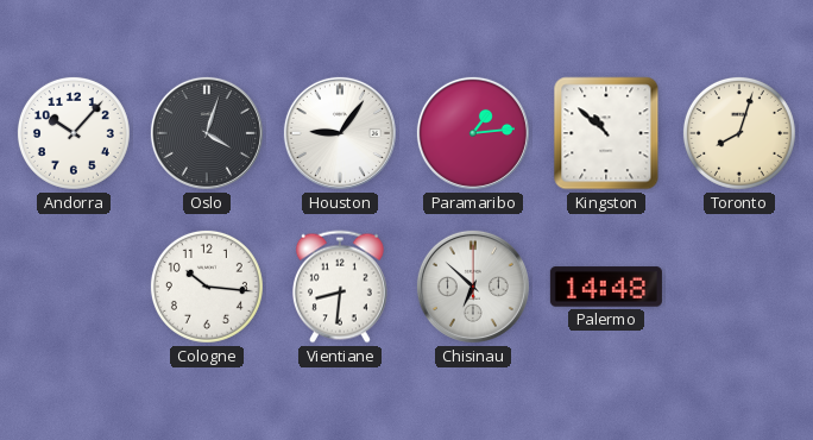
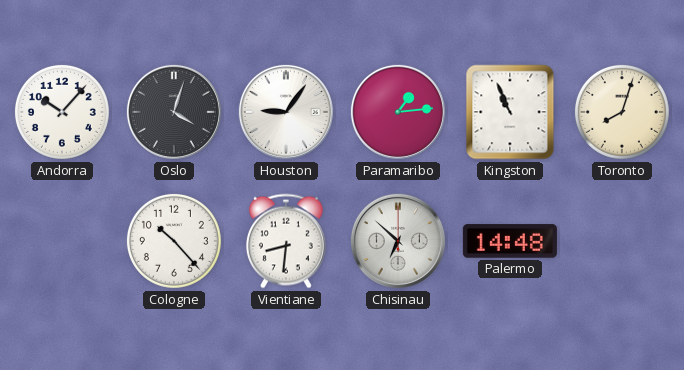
Kingston: 10:52 -> 10:56 (510, 112)
Cologne: 10:16 -> 10:23 (174, 241)
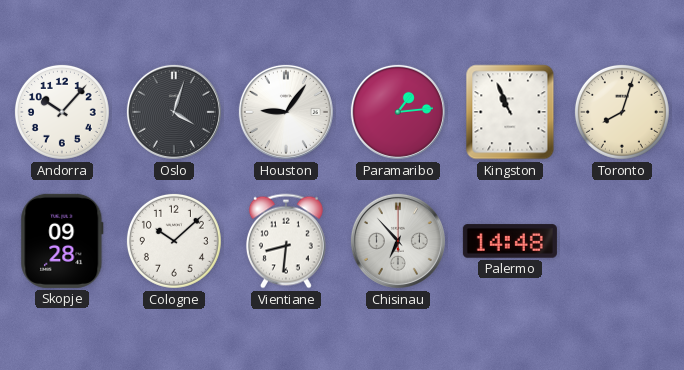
Skopje: none -> 09:28 (62, 241)
Cologne: 10:23 -> 10:08 (174, 241)
Chisinau: 6:52 -> 6:53 (398, 241)
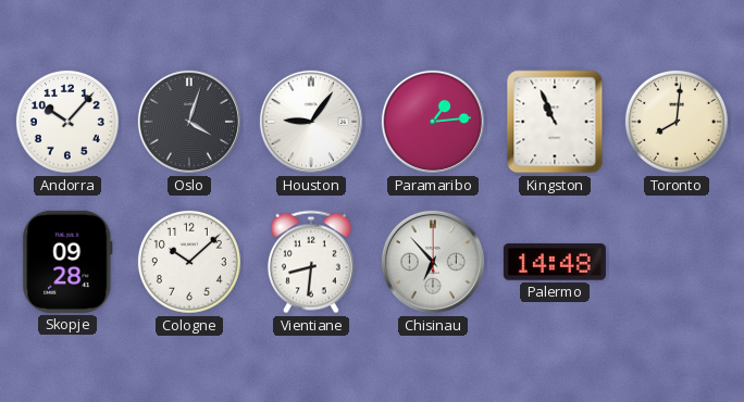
Toronto: 8:03 -> 8:01 (677, 122)
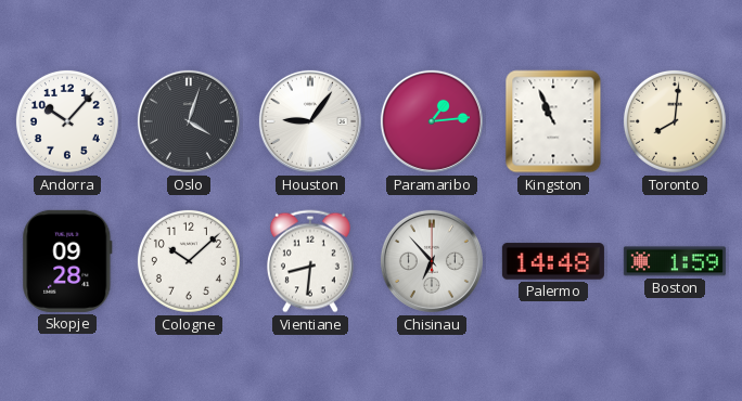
Boston: none -> 1:59 (675, 261)
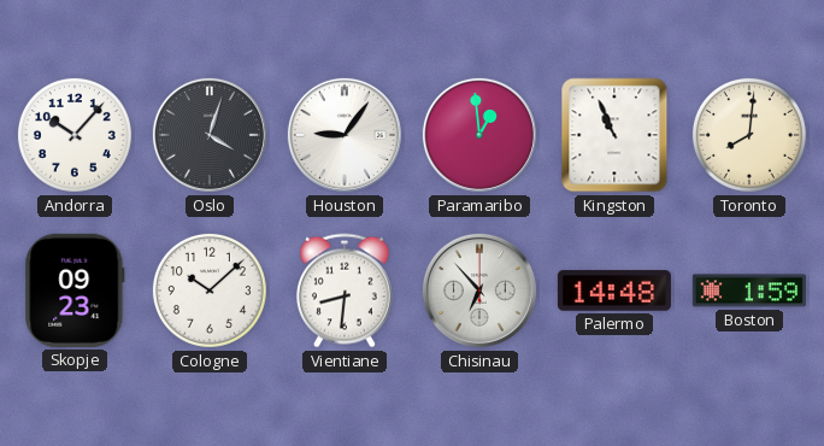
Paramaribo: 1:14 -> 12:59 (479, 135)
Skopje: 09:28 -> 09:23 (75, 291)
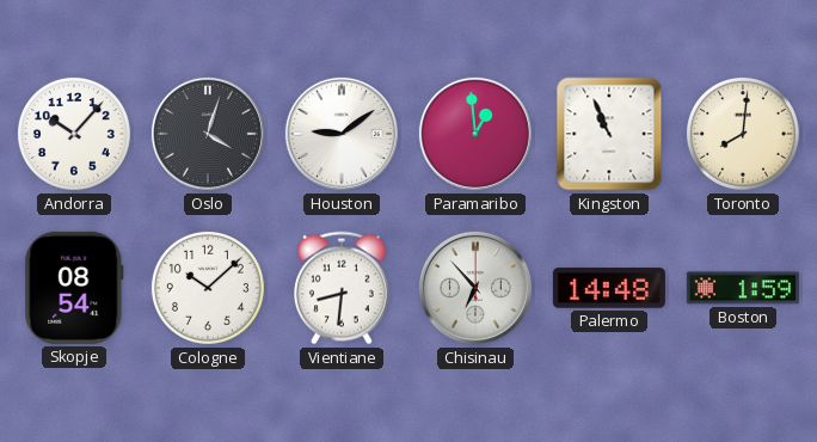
Houston: 9:06 -> 9:09 (342, 134)
Skopje: 09:23 -> 08:54 (74, 288)
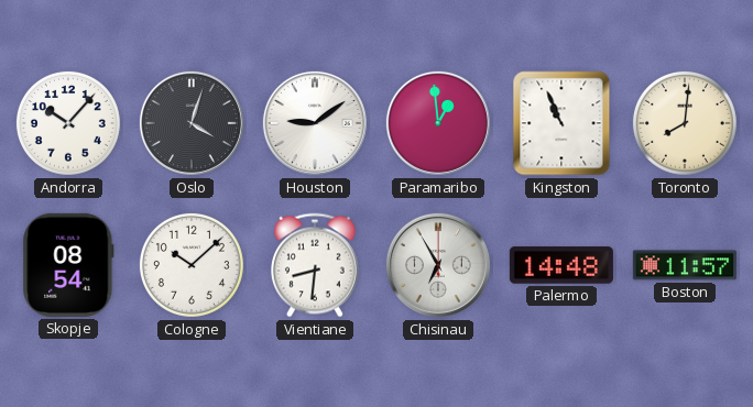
Chisinau: 6:53 -> 6:55 (438, 265)
Boston: 1:59 -> 11:57 (685, 265)
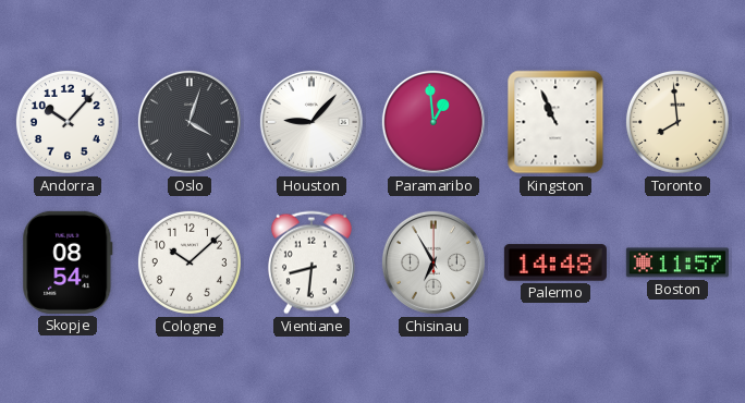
Houston: 9:09 -> 9:07 (312, 122)
Toronto: 8:01 -> 7:59 (677, 122)
